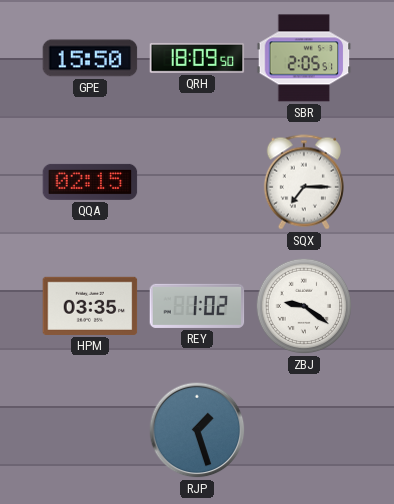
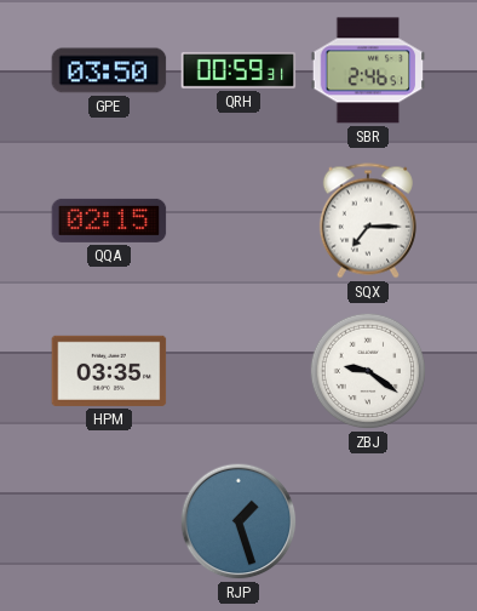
GPE: 15:50 -> 03:50 (109, 70)
QRH: 18:09 -> 00:59 (238, 70)
SBR: 2:05 -> 2:46 (368, 70)
REY: 1:02 -> none (197, 306)
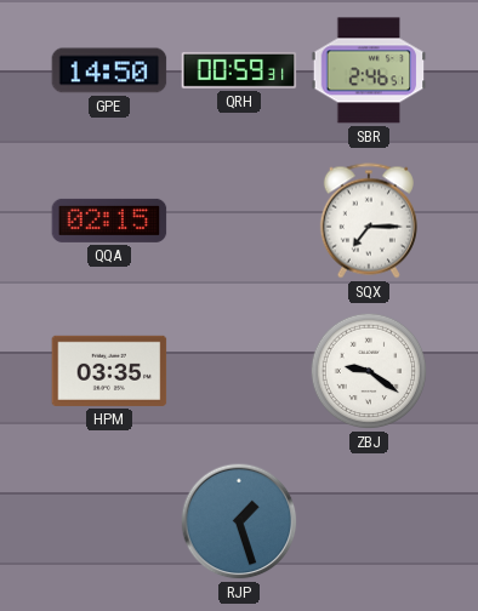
GPE: 03:50 -> 14:50 (109, 70)
